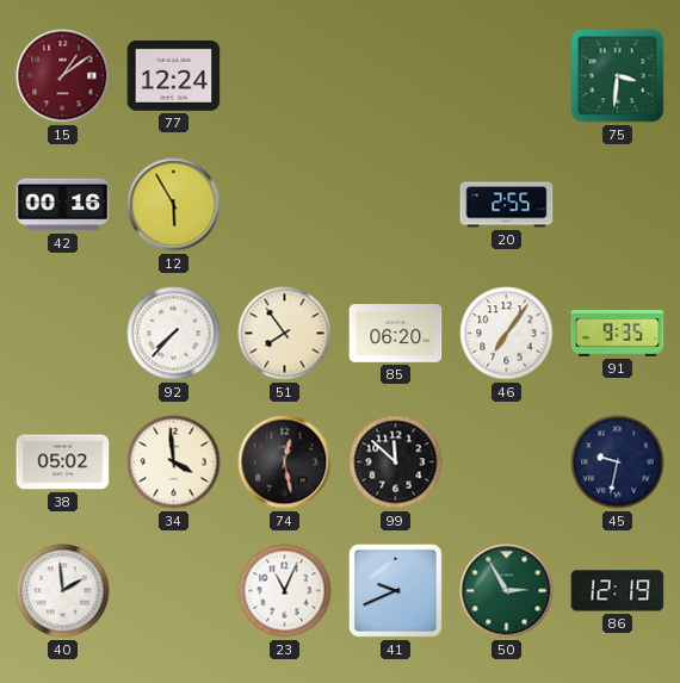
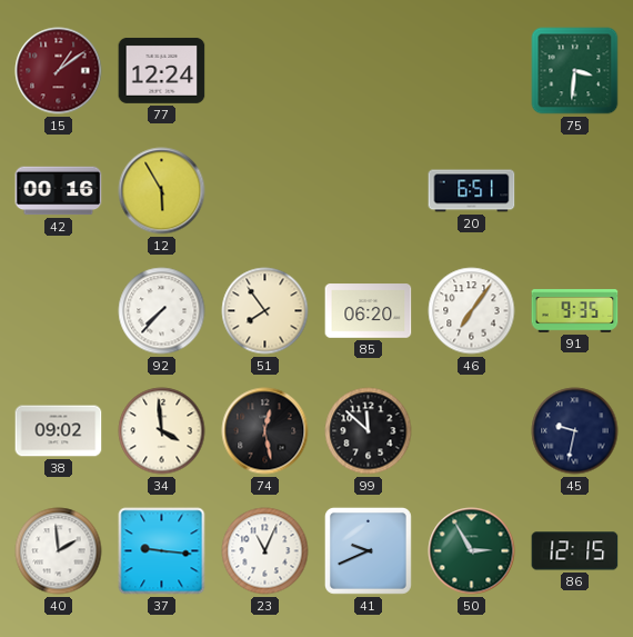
20: 2:55 -> 6:51 (472, 191)
38: 05:02 -> 09:02 (59, 431)
37: none -> 9:16 (162, 551)
86: 12:19 -> 12:15 (575, 551)
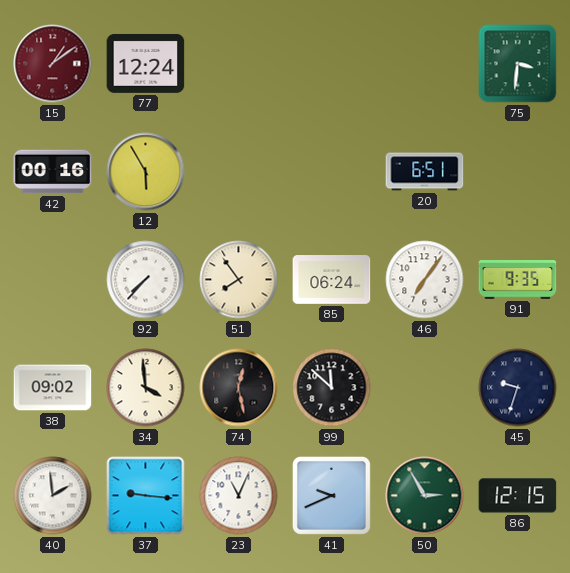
85: 06:20 -> 06:24 (332, 280)
45: 9:32 -> 9:33 (518, 388)
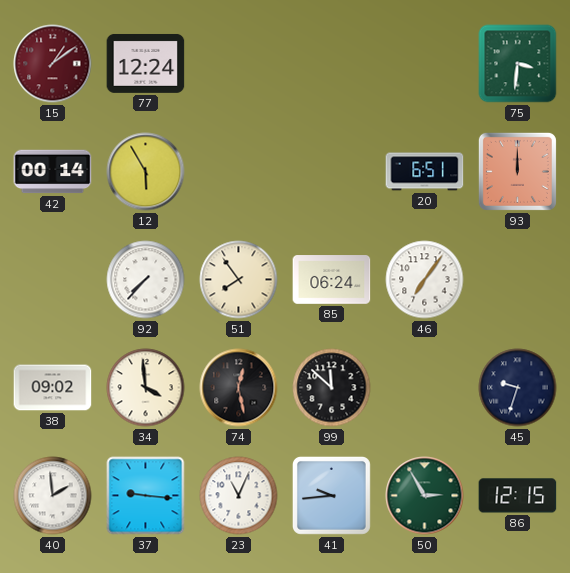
42: 00:16 -> 00:14 (53, 172)
93: none -> 12:00 (517, 171)
91: 9:35 -> none (518, 280)
41: 9:41 -> 9:44 (331, 495)
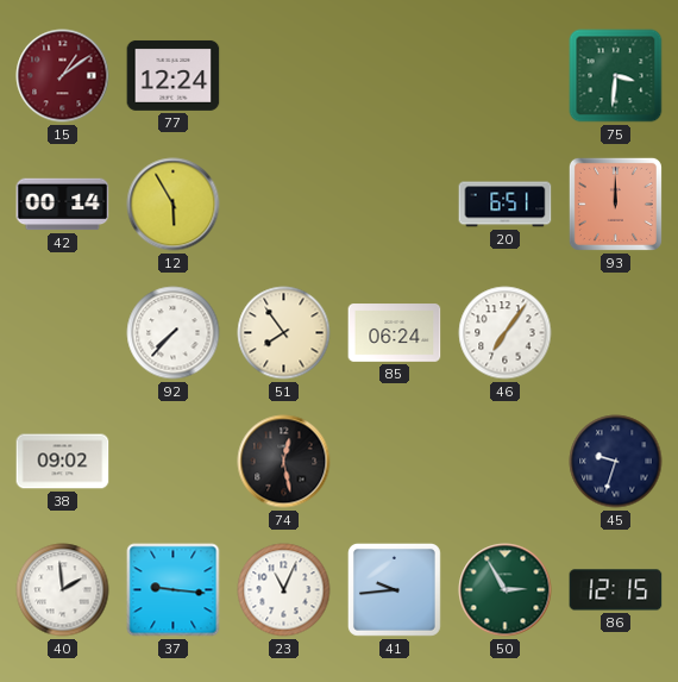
34: 3:59 -> none (146, 388)
99: 11:52 -> none (332, 388)
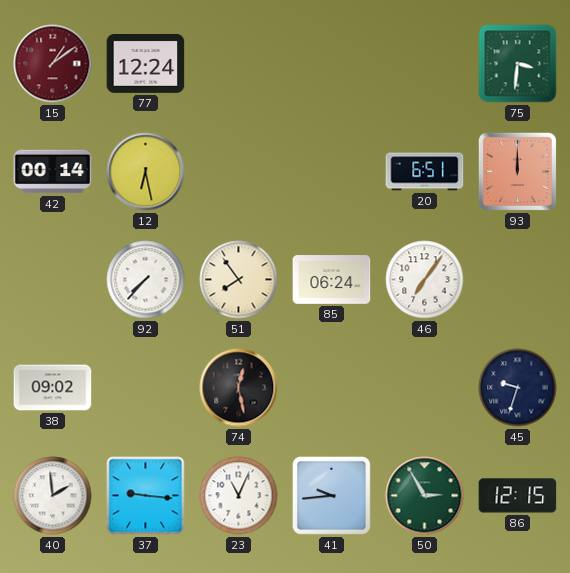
12: 5:55 -> 6:28 (146, 172)
